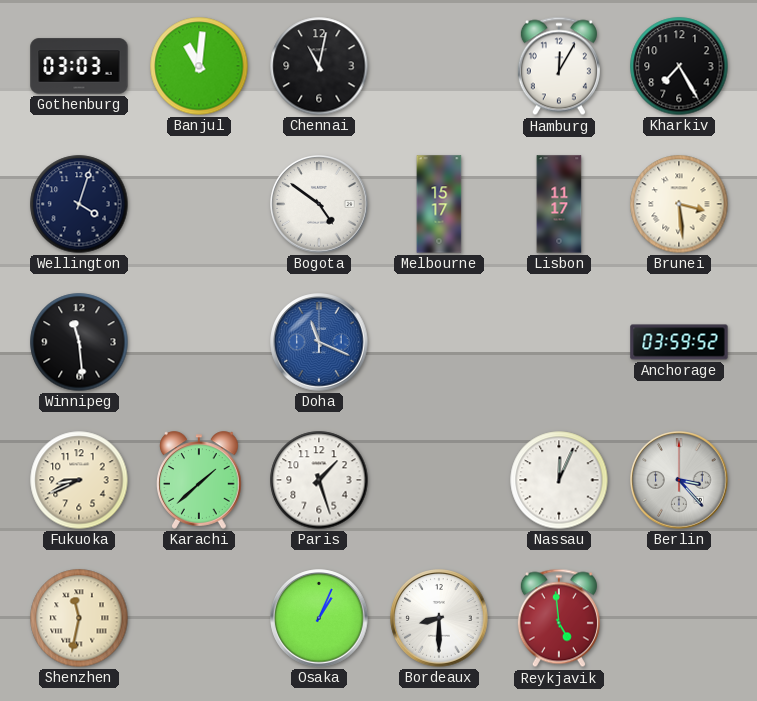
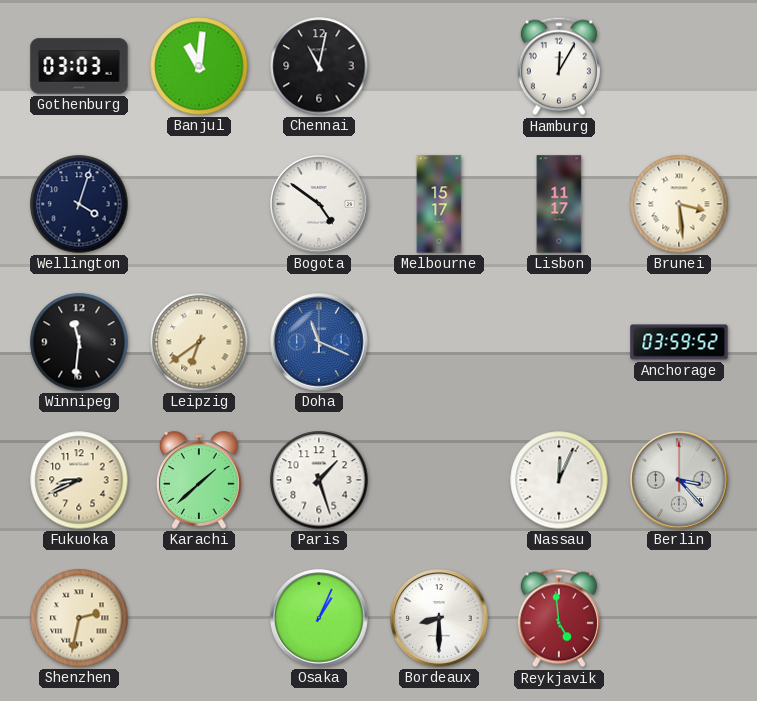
Kharkiv: 7:25 -> none (679, 66)
Winnipeg: 11:29 -> 11:31 (79, 342)
Leipzig: none -> 6:39 (199, 342)
Shenzhen: 11:32 -> 2:32 (79, 618)
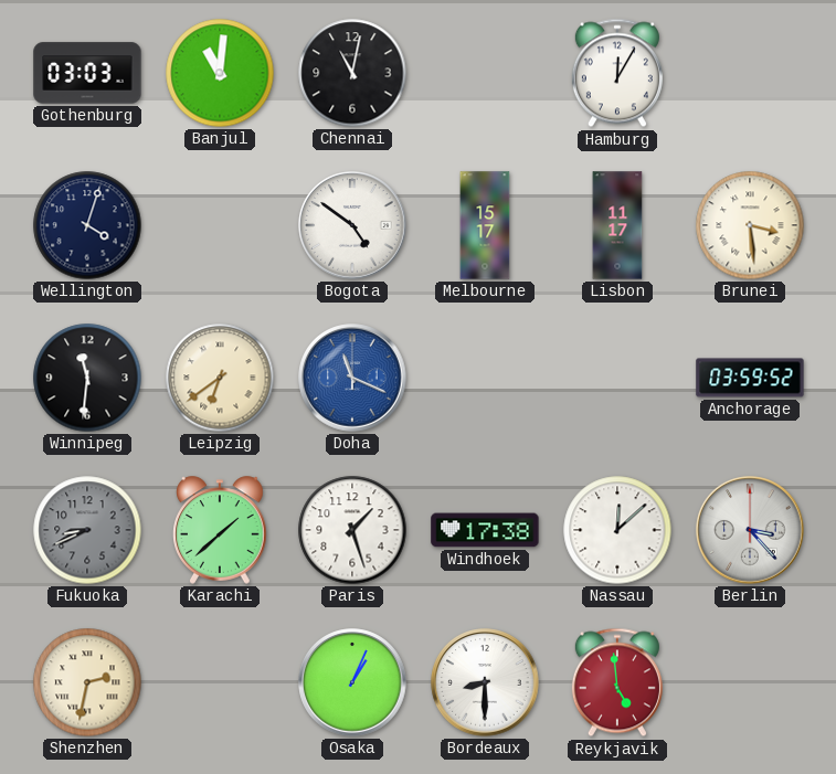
Fukuoka dial: cream -> grey (87, 530)
Windhoek: none -> 17:38 (485, 530)
Nassau: 12:04 -> 12:08 (617, 530)
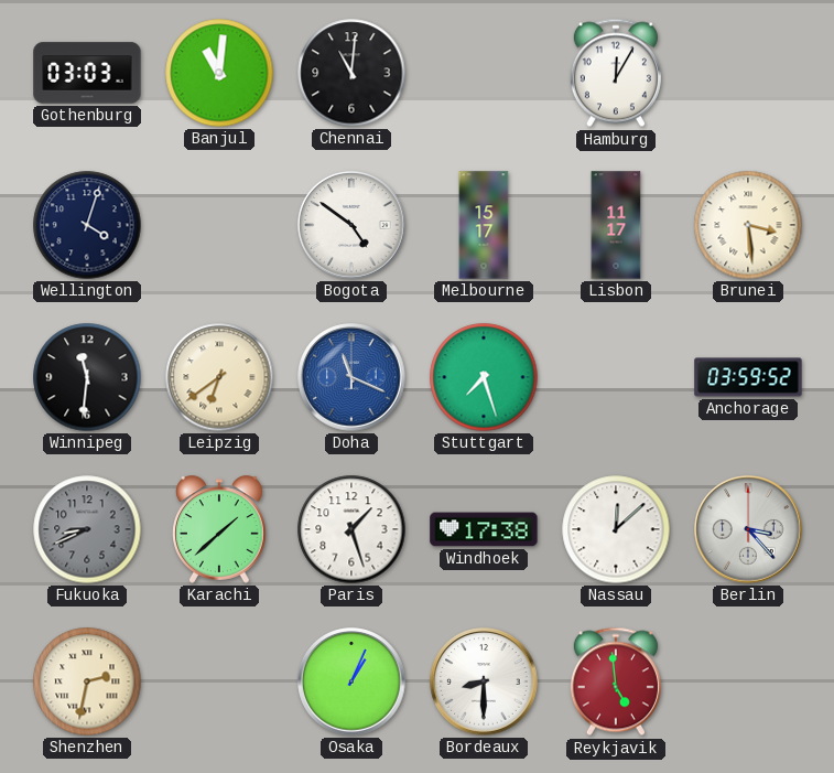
Chennai: 11:02 -> 11:01 (351, 73)
Stuttgart: none -> 7:27 (484, 377)
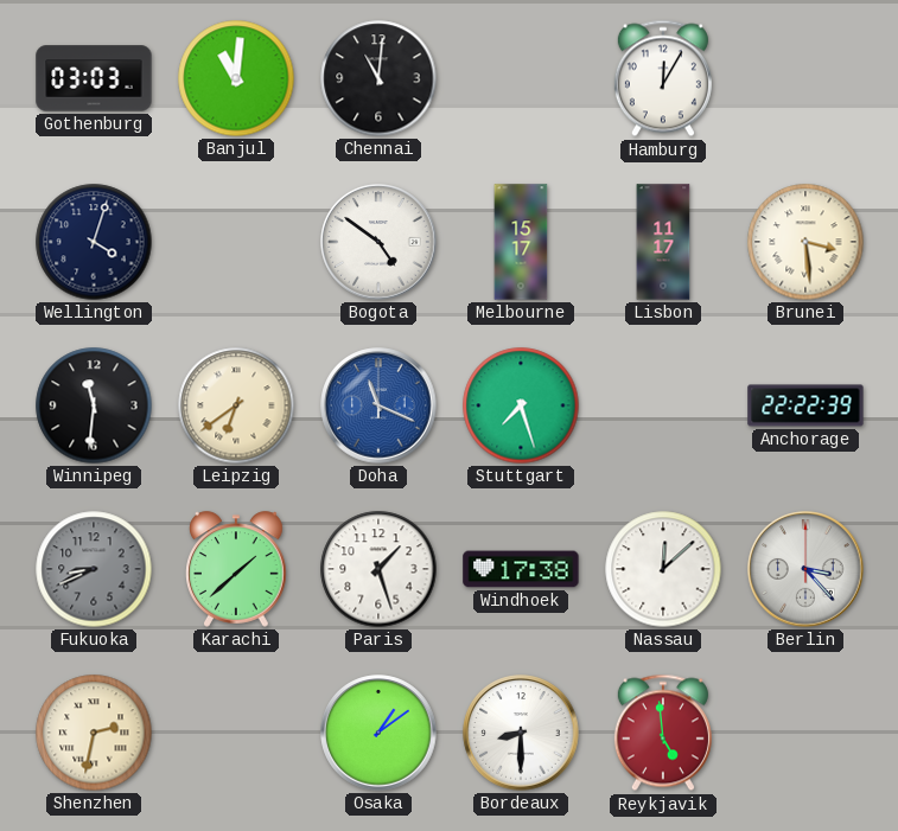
Anchorage: 03:59 -> 22:22 (805, 405)
Osaka: 1:04 -> 1:09 (378, 733)
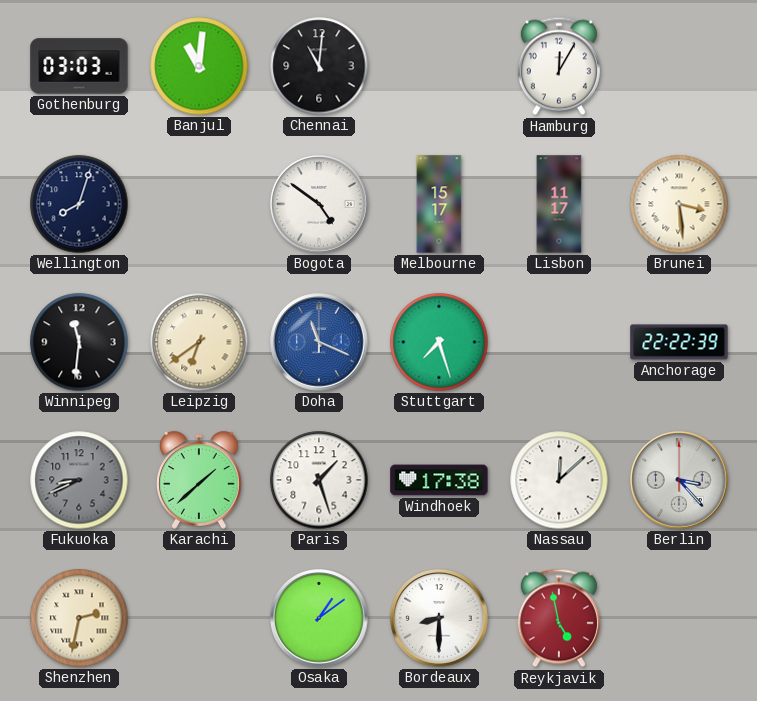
Wellington: 4:03 -> 8:03 (79, 204)
Reykjavik: 4:59 -> 4:58 (559, 618)
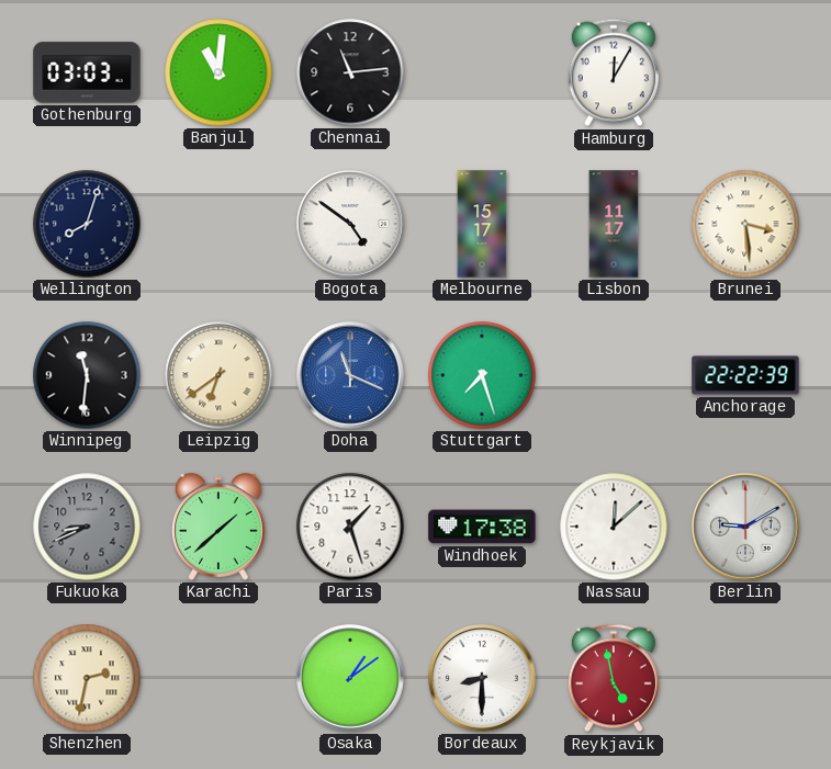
Chennai: 11:01 -> 11:14 (350, 72)
Berlin: 3:23 -> 9:10 (745, 527)
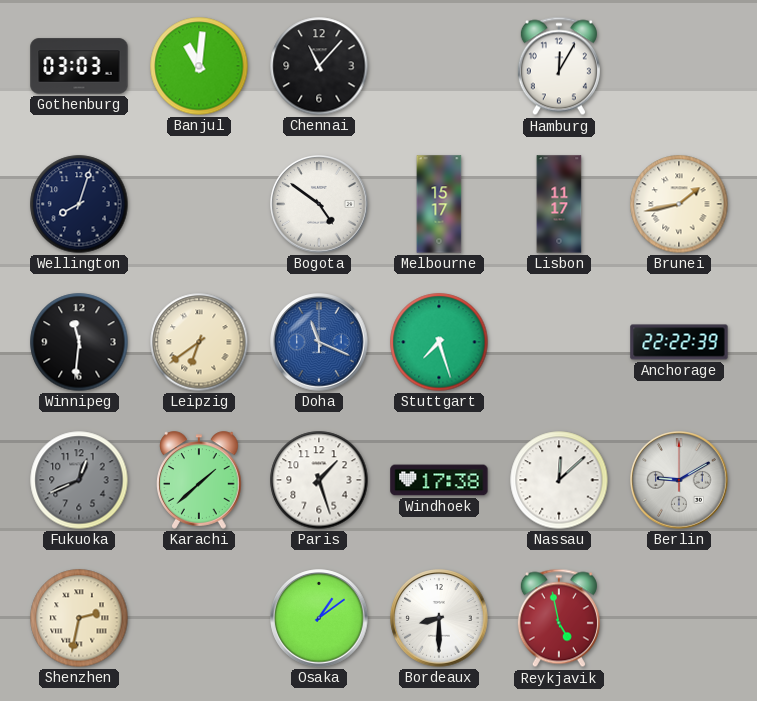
Chennai: 11:14 -> 11:07 (319, 66)
Brunei: 3:29 -> 1:43 (679, 204)
Fukuoka: 8:41 -> 12:41 (79, 480)
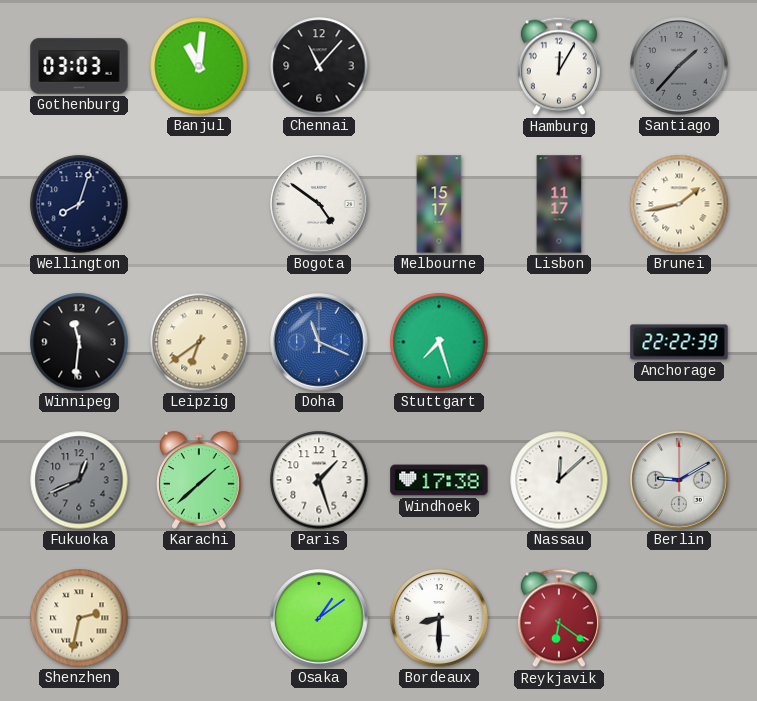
Santiago: none -> 1:37 (679, 66)
Reykjavik: 4:58 -> 6:21 (559, 618)
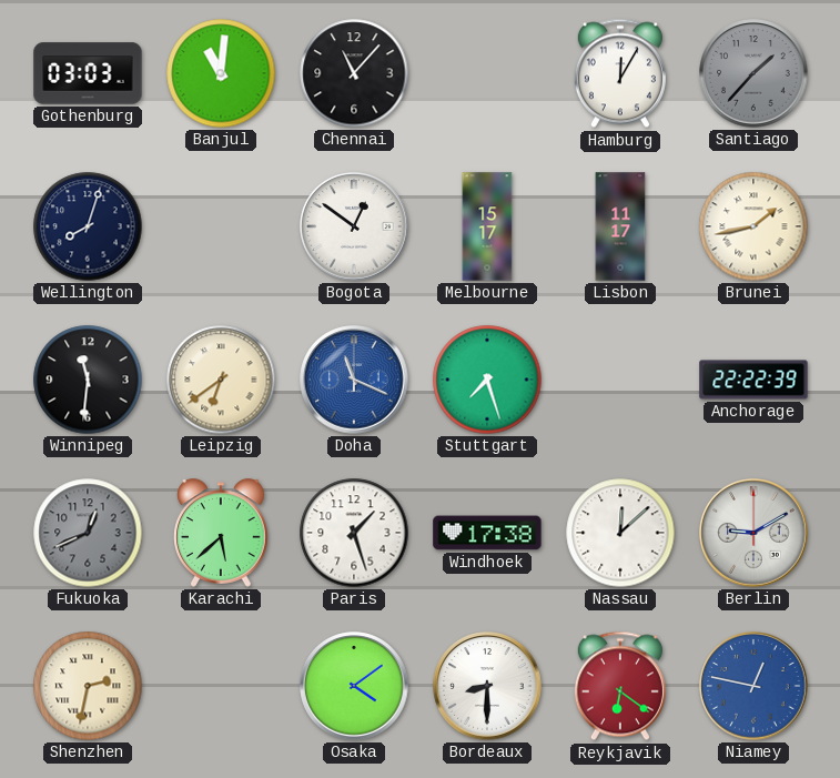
Bogota: 4:51 -> 12:51 (354, 226)
Karachi: 1:38 -> 5:38 (221, 533)
Osaka: 1:09 -> 4:09 (354, 686)
Niamey: none -> 12:47 (753, 686)
